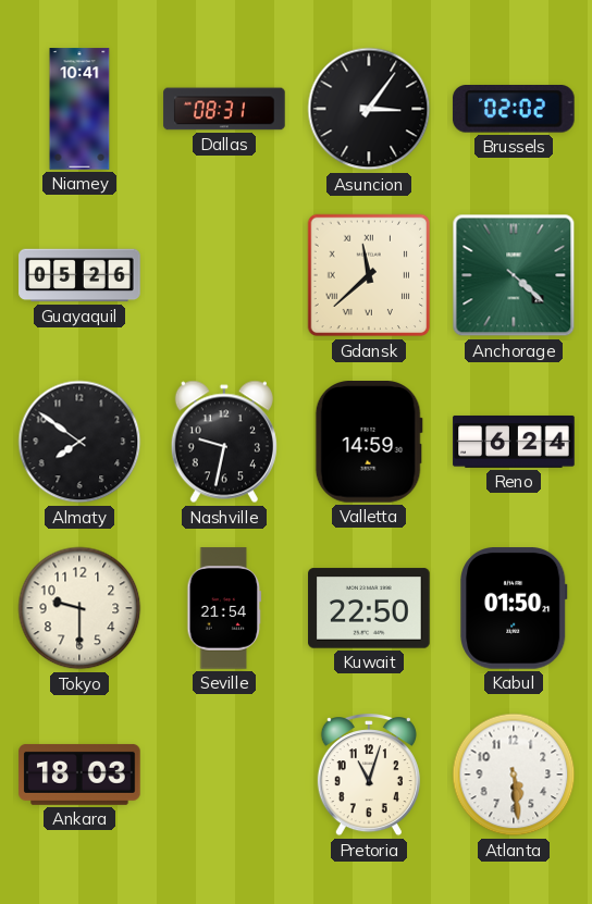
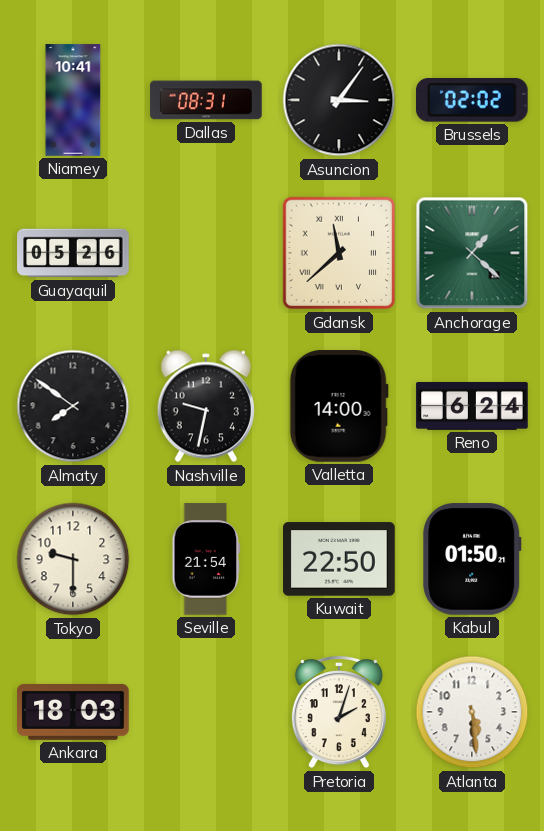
Anchorage: 4:22 -> 1:22 (472, 253)
Valletta: 14:59 -> 14:00 (339, 407)
Pretoria: 11:03 -> 2:03 (339, 713)
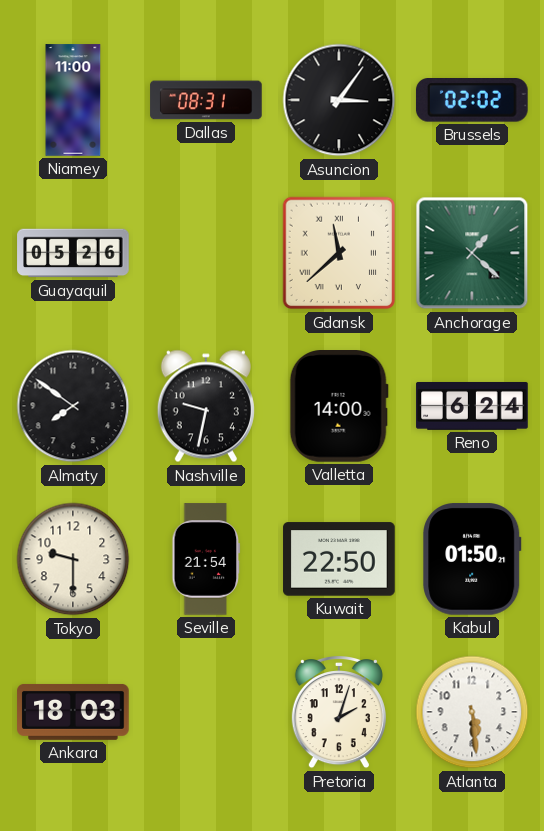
Niamey: 10:41 -> 11:00 (73, 100)
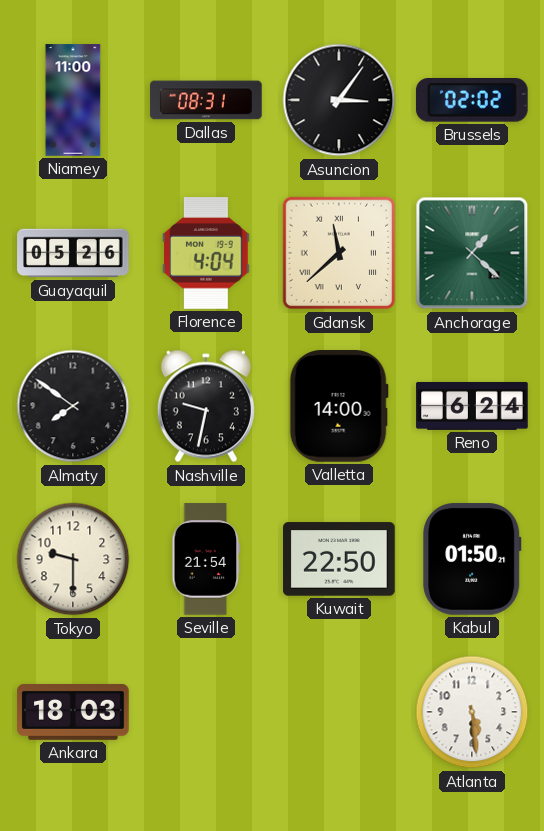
Florence: none -> 4:04 (206, 253)
Pretoria: 2:03 -> none (339, 713)
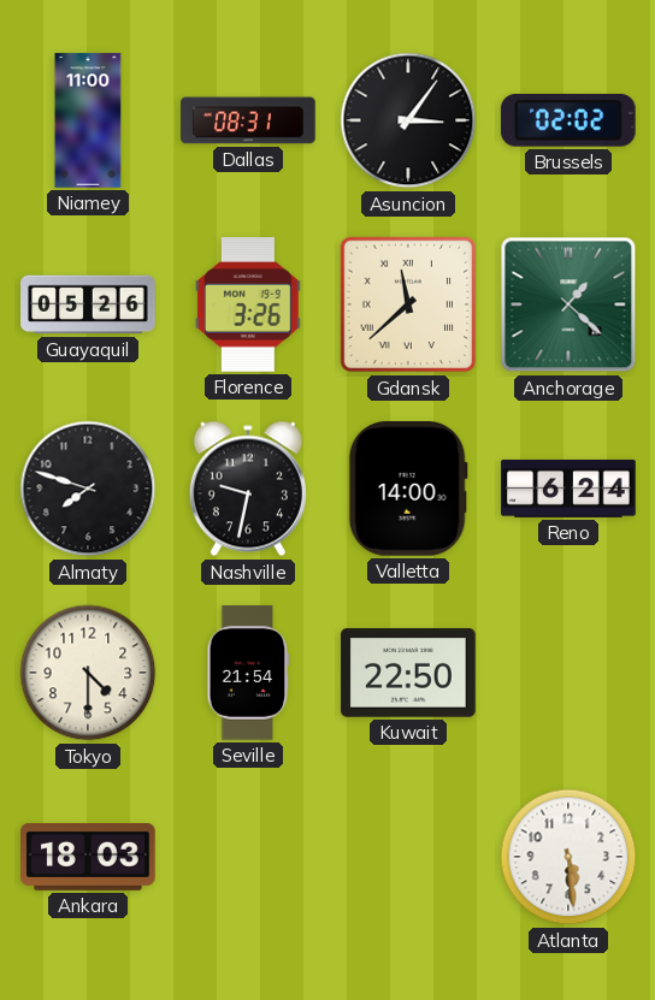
Florence: 4:04 -> 3:26 (248, 304)
Almaty: 7:51 -> 7:48 (88, 489)
Tokyo: 9:30 -> 4:30 (88, 673)
Kabul: 01:50 -> none (472, 559)
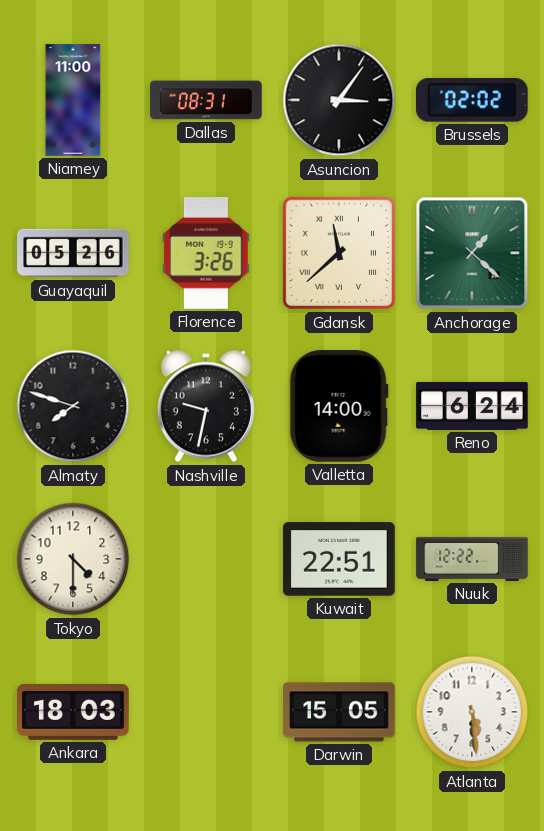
Seville: 21:54 -> none (248, 673)
Kuwait: 22:50 -> 22:51 (339, 559)
Nuuk: none -> 12:22 (472, 559)
Darwin: none -> 15:05 (339, 712)
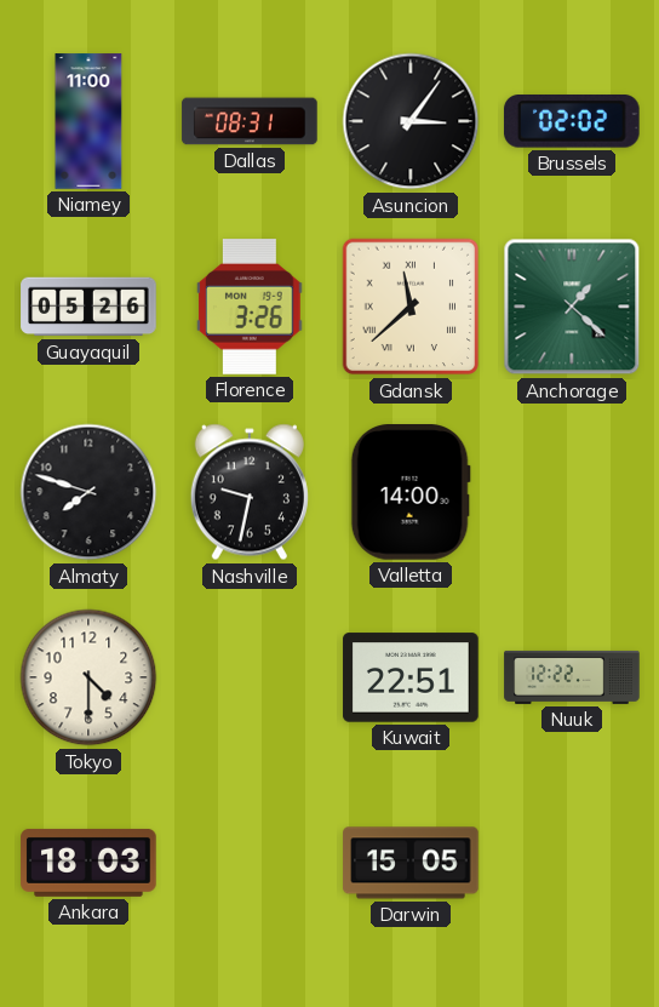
Reno: 6:24 -> none (472, 406)
Atlanta: 5:29 -> none (472, 712)
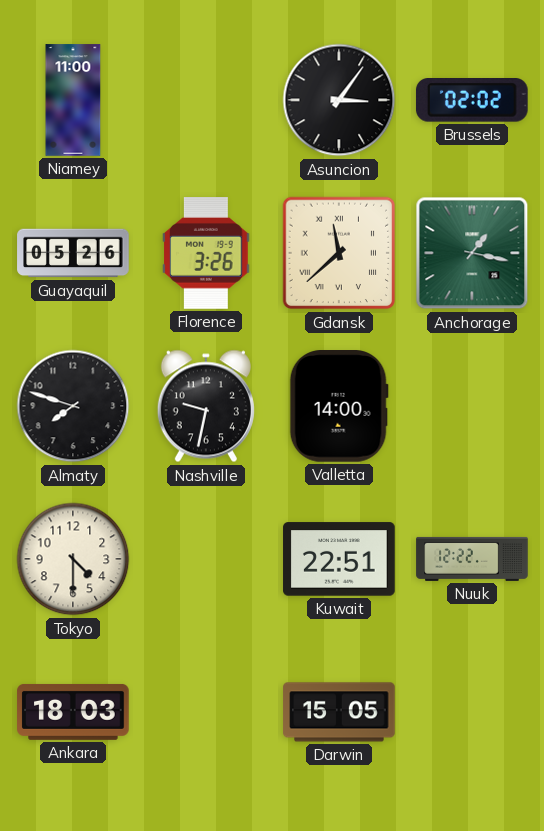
Dallas: 08:31 -> none (250, 121)
Anchorage: 1:22 -> 1:17 (472, 253)
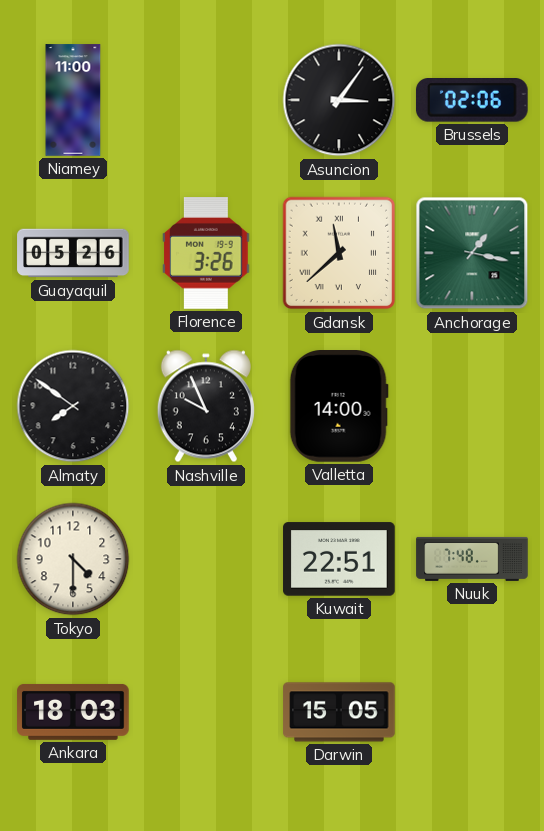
Brussels: 02:02 -> 02:06 (472, 101)
Almaty: 7:48 -> 7:51 (73, 406)
Nashville: 9:32 -> 9:56 (206, 406)
Nuuk: 12:22 -> 7:48 (472, 559)
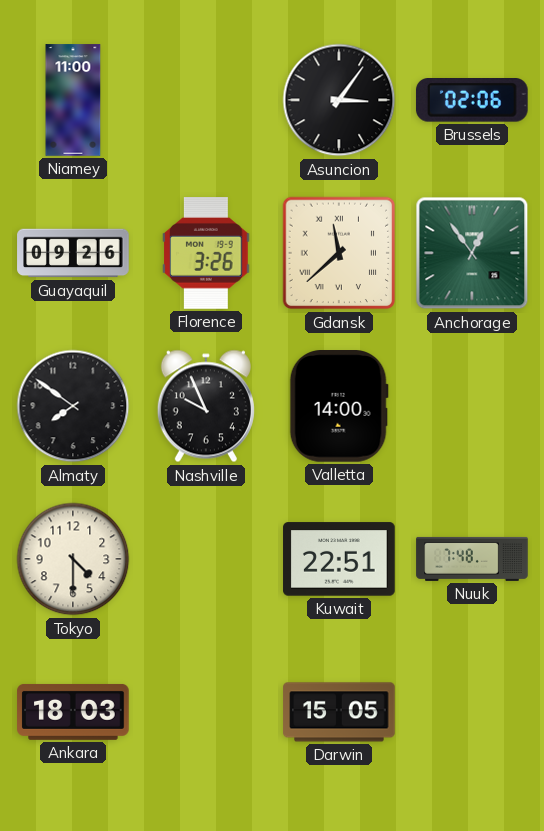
Guayaquil: 05:26 -> 09:26 (73, 253)
Anchorage: 1:17 -> 12:54 (472, 253)
